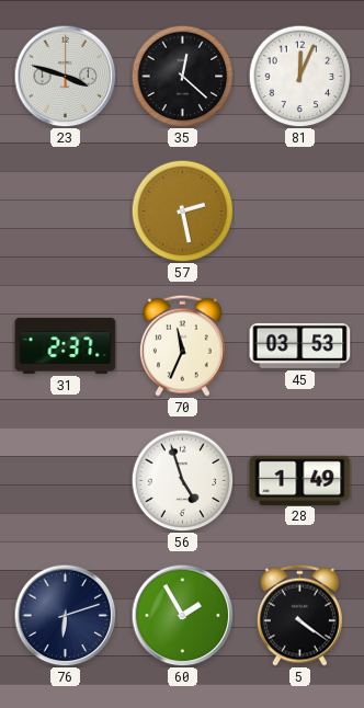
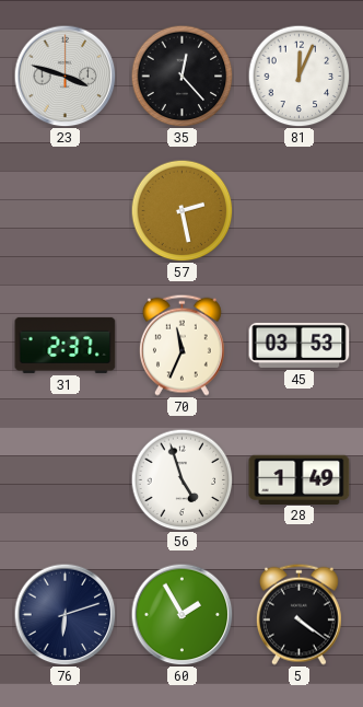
35: 12:22 -> 12:23 (181, 76)
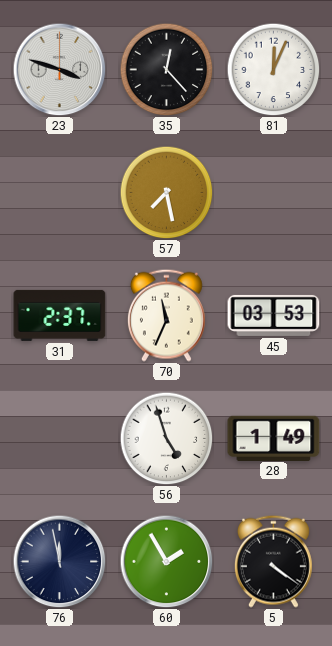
57: 2:28 -> 7:28 (166, 192)
76: 6:12 -> 11:58 (59, 561)
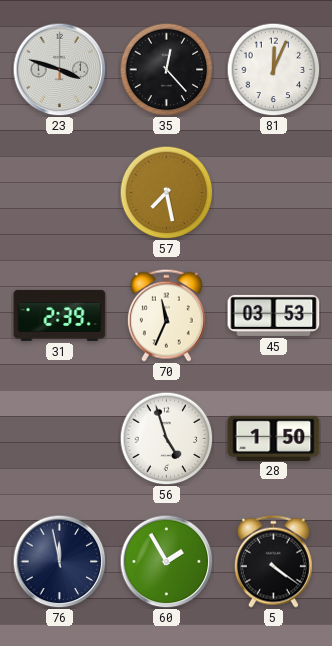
31: 2:37 -> 2:39 (60, 315)
28: 1:49 -> 1:50 (274, 438)
